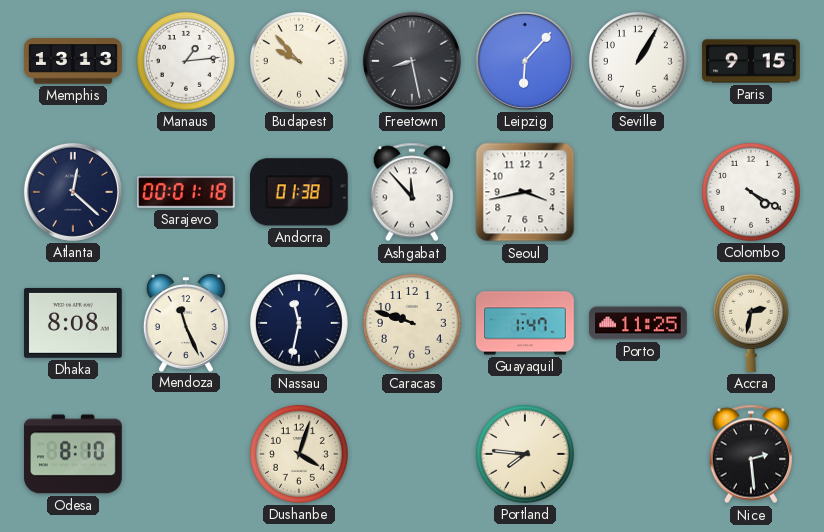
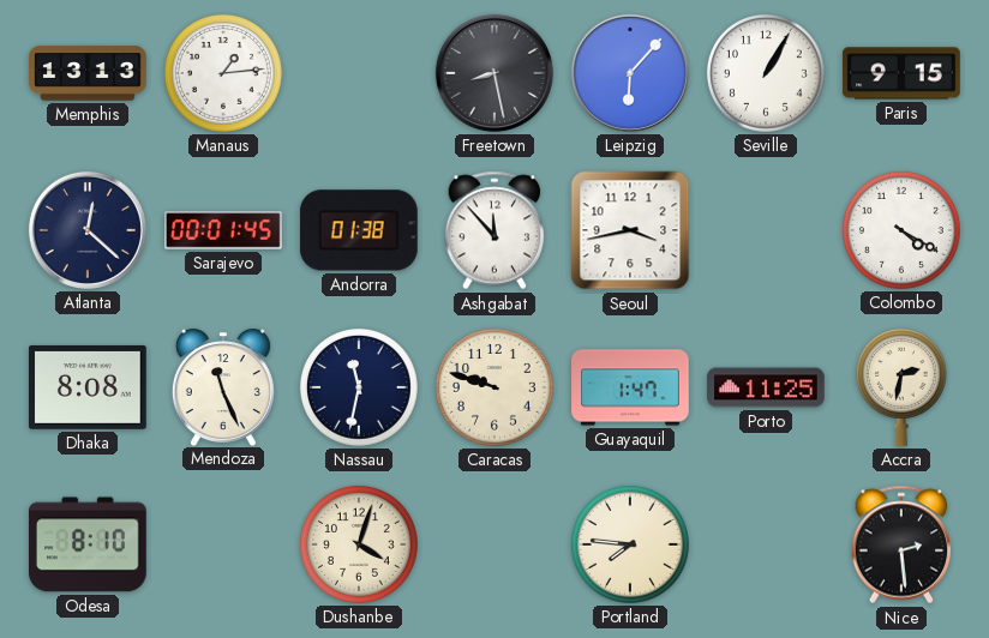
Budapest: 9:53 -> none (299, 61)
Sarajevo: 00:01:18 -> 00:01:45 (223, 230)
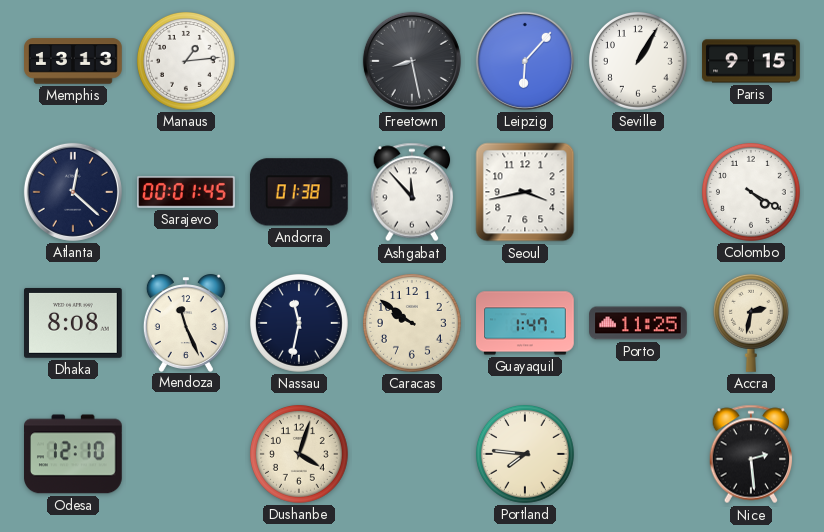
Caracas: 9:48 -> 9:51 (412, 323)
Odesa: 8:10 -> 12:10 (74, 454)
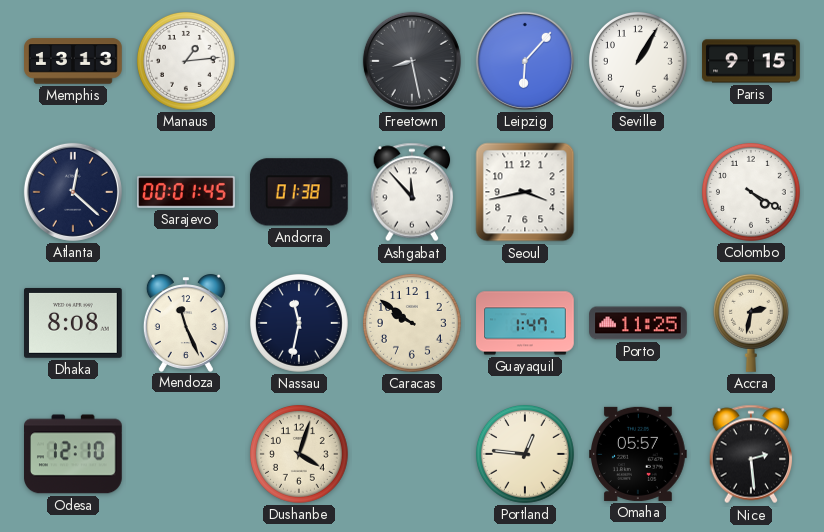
Portland: 7:46 -> 12:46 (525, 454)
Omaha: none -> 05:57 (639, 454)
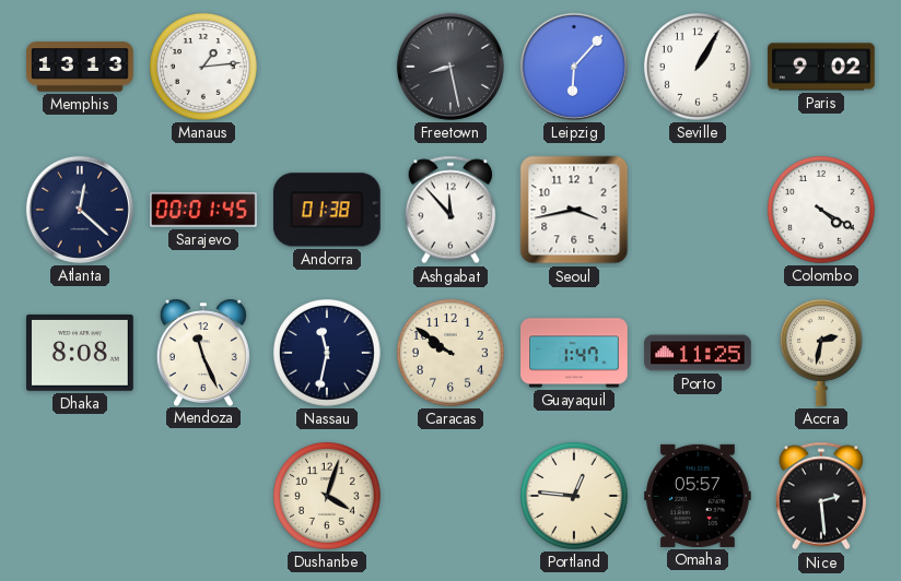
Paris: 9:15 -> 9:02 (821, 67)
Odesa: 12:10 -> none (74, 454)
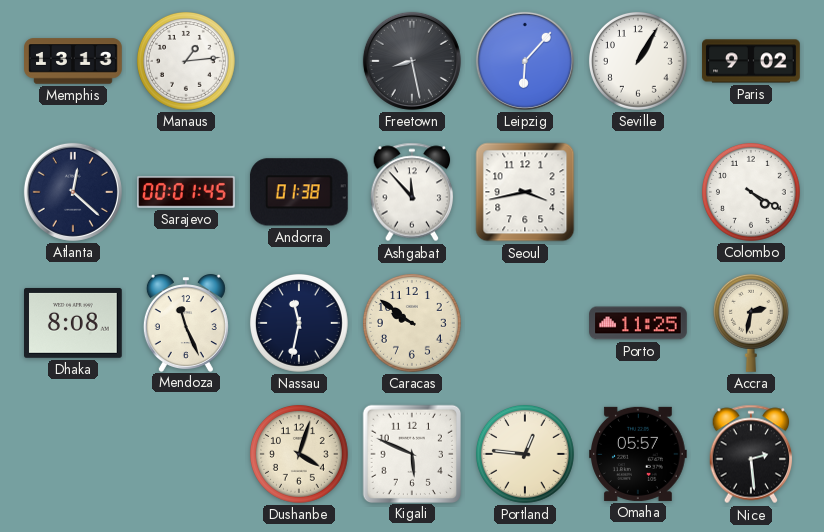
Guayaquil: 1:47 -> none (574, 353)
Kigali: none -> 5:49 (411, 453)
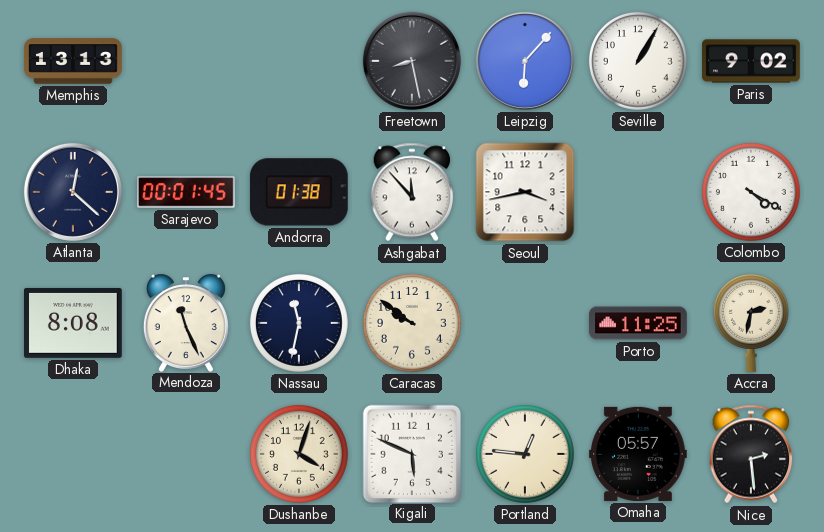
Manaus: 1:14 -> none (186, 61)
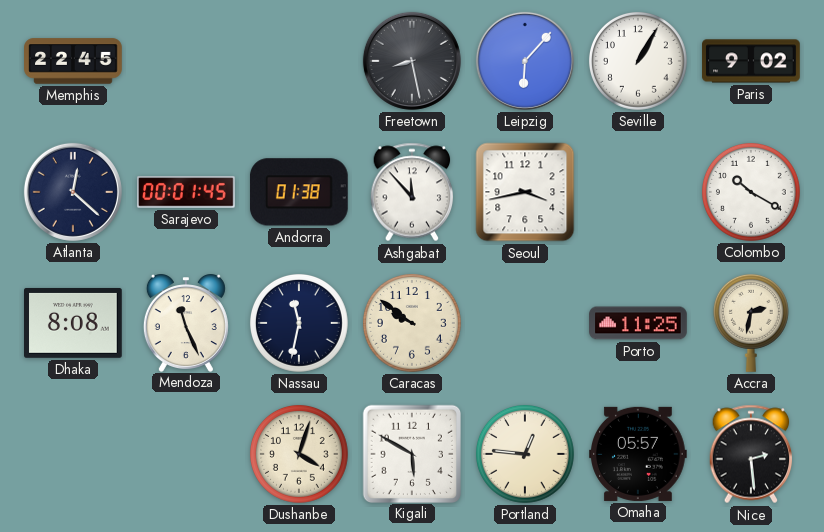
Memphis: 13:13 -> 22:45 (73, 61)
Colombo: 4:20 -> 10:20 (751, 192)
Kigali: 5:49 -> 5:50 (411, 453)
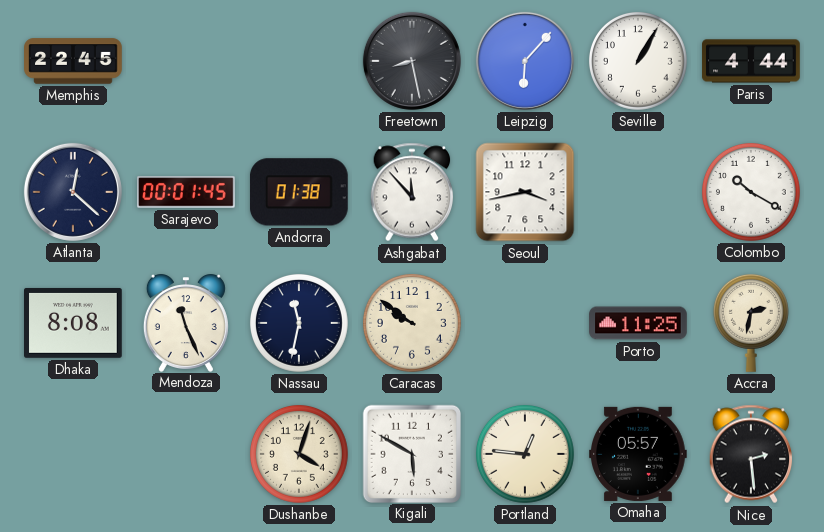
Paris: 9:02 -> 4:44 (751, 61)
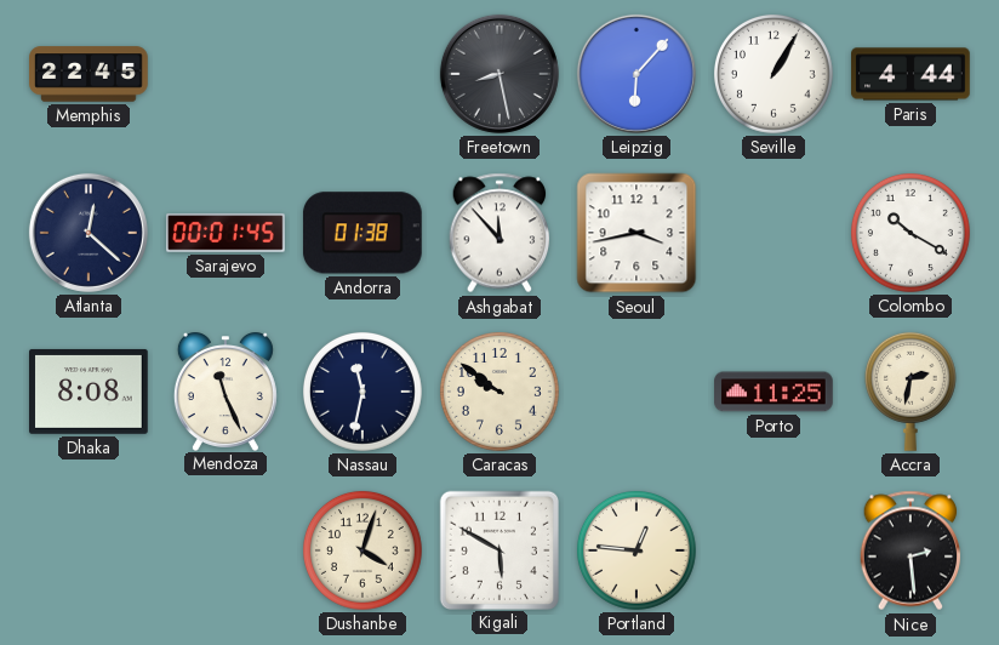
Omaha: 05:57 -> none (639, 454)
